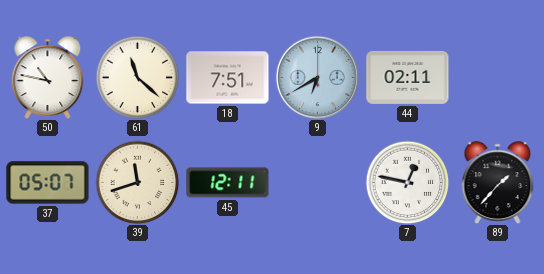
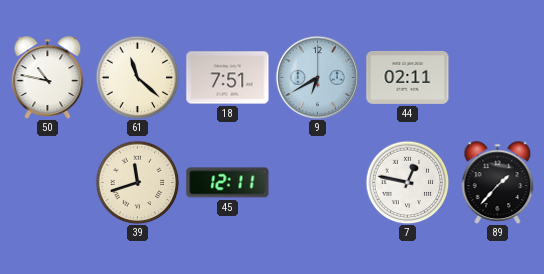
37: 05:07 -> none (48, 183)
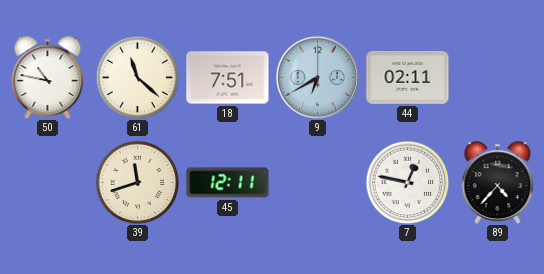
89: 1:37 -> 4:37 (498, 182)
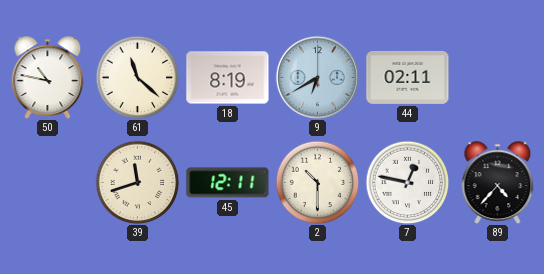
18: 7:51 -> 8:19 (228, 78)
2: none -> 10:30 (317, 182)
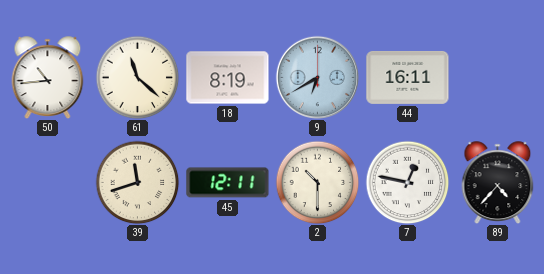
50: 10:47 -> 10:44 (48, 77)
44: 02:11 -> 16:11 (408, 77)
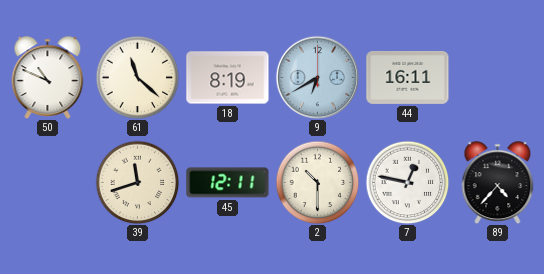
50: 10:44 -> 10:49 (48, 77)
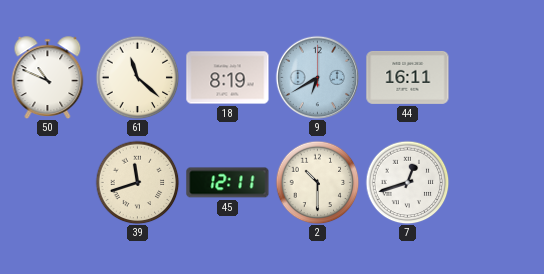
7: 12:47 -> 12:42 (407, 182)
89: 4:37 -> none (498, 182)
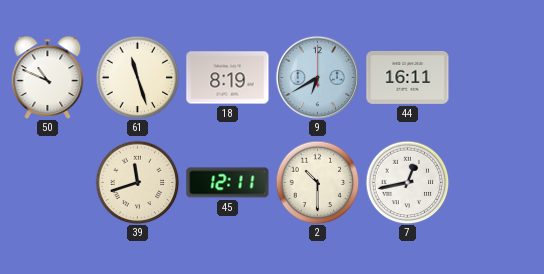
61: 11:22 -> 11:27 (137, 77)
7: 12:42 -> 12:43 (407, 182)
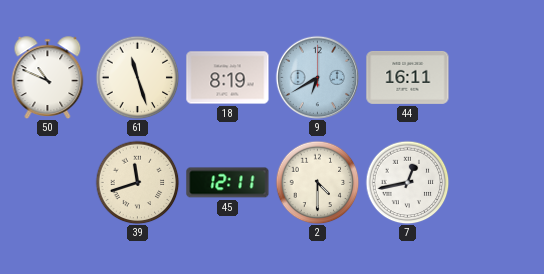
2: 10:30 -> 4:30 (317, 182)
